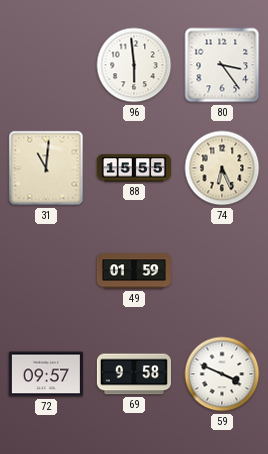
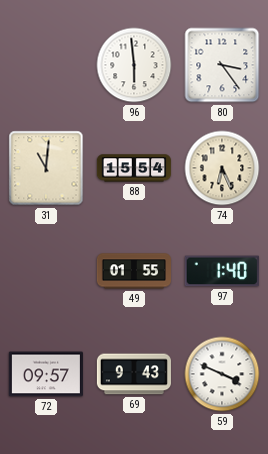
88: 15:55 -> 15:54 (134, 168)
49: 01:59 -> 01:55 (134, 271)
97: none -> 1:40 (222, 271)
69: 9:58 -> 9:43 (134, 374)
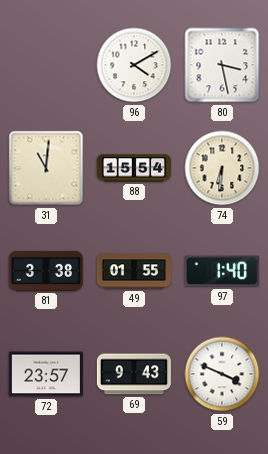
96: 5:59 -> 4:10 (134, 65)
80: 3:24 -> 3:28 (222, 65)
74: 6:26 -> 6:31 (222, 168)
81: none -> 3:38 (46, 271)
72: 09:57 -> 23:57 (46, 374)
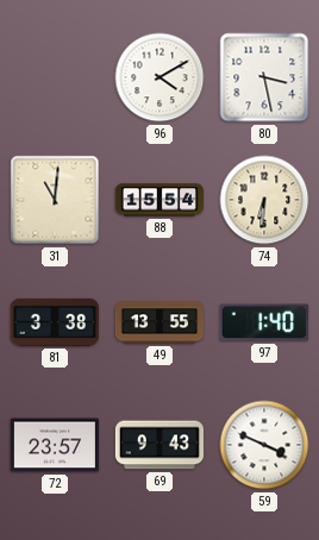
49: 01:55 -> 13:55 (159, 322)
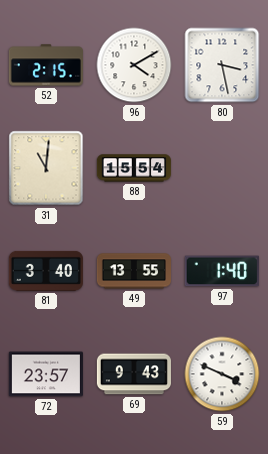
52: none -> 2:15 (46, 65)
74: 6:31 -> none (264, 200)
81: 3:38 -> 3:40 (46, 271)
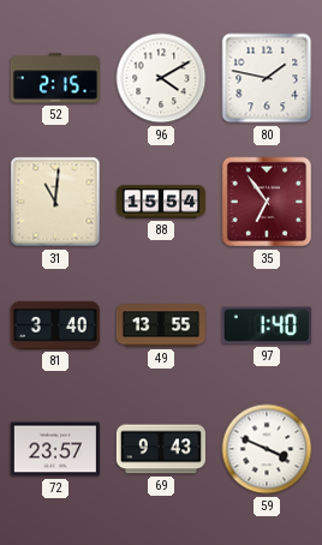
80: 3:28 -> 1:47 (267, 78)
35: none -> 6:54 (267, 202)
